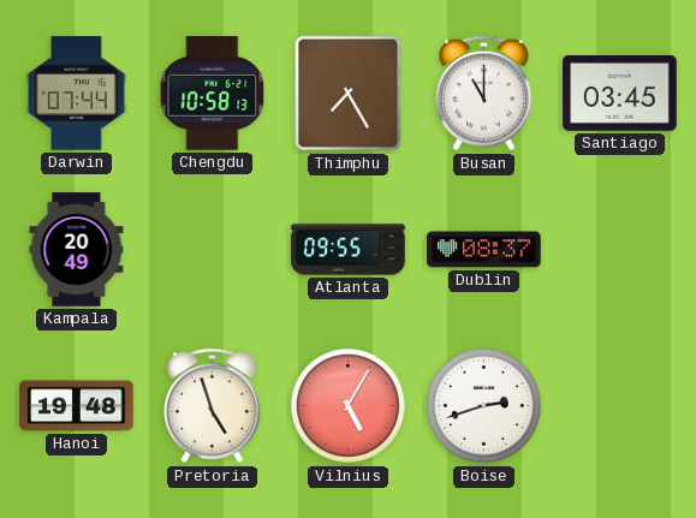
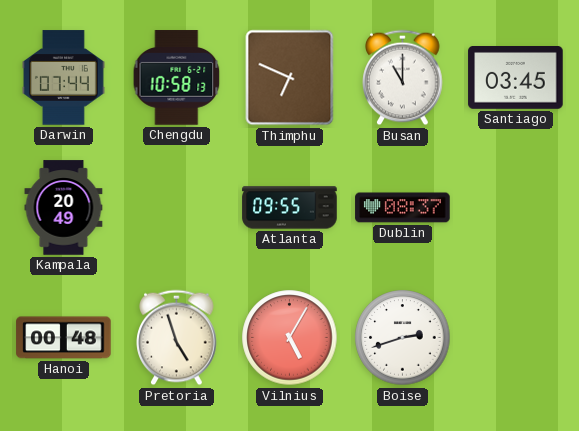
Thimphu: 7:25 -> 6:49 (290, 78)
Hanoi: 19:48 -> 00:48 (64, 338)
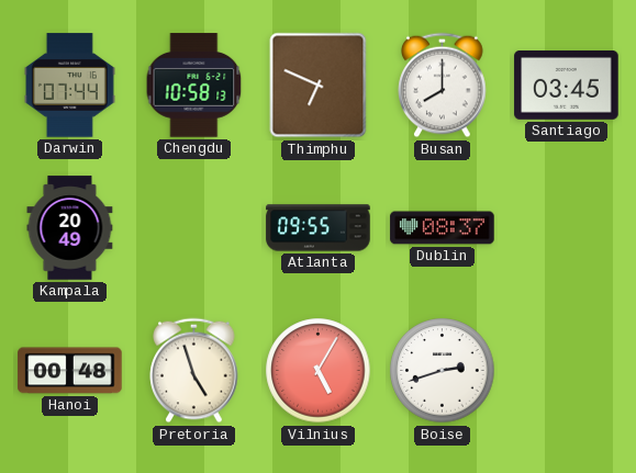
Busan: 11:00 -> 8:00 (443, 86)
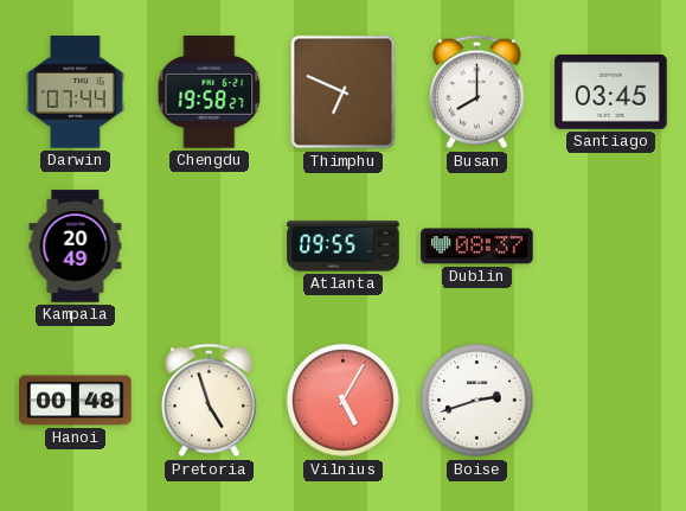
Chengdu: 10:58 -> 19:58 (210, 92)
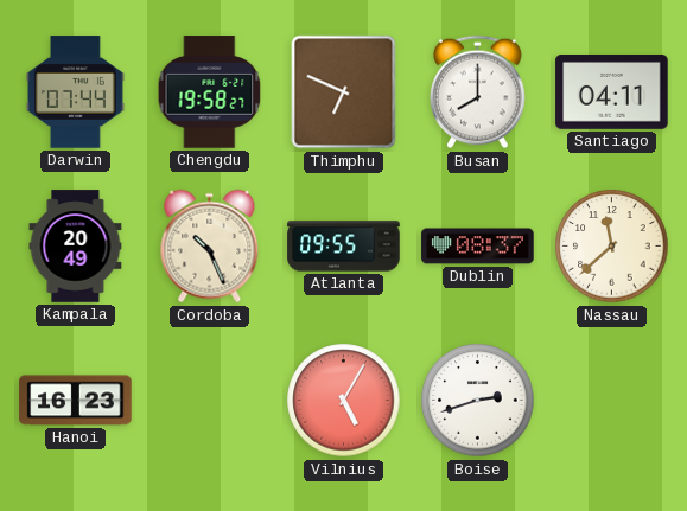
Santiago: 03:45 -> 04:11 (612, 92)
Cordoba: none -> 10:26 (210, 247)
Nassau: none -> 11:38 (612, 247)
Hanoi: 00:48 -> 16:23 (76, 401)
Pretoria: 4:57 -> none (210, 401)
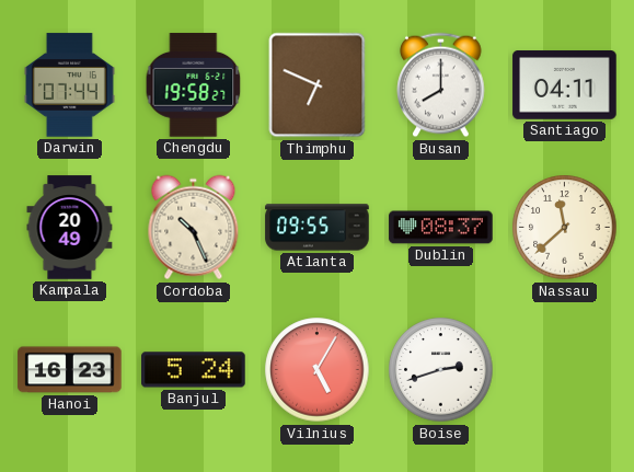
Banjul: none -> 5:24 (194, 370)
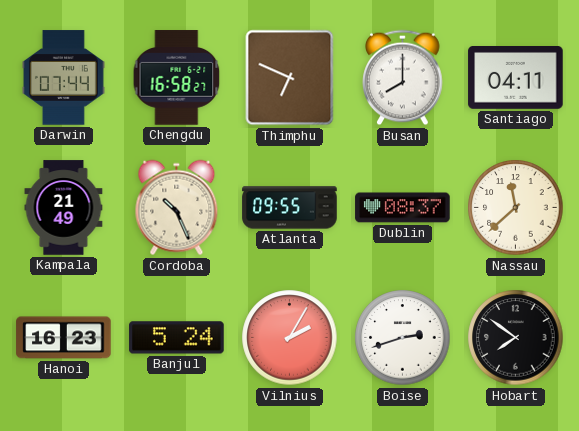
Chengdu: 19:58 -> 16:58 (177, 78)
Kampala: 20:49 -> 21:49 (64, 208)
Vilnius: 5:05 -> 2:05 (290, 338)
Hobart: none -> 7:51 (516, 338)
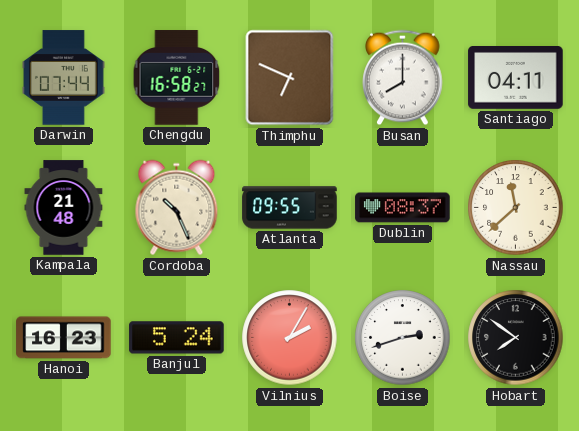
Kampala: 21:49 -> 21:48 (64, 208)
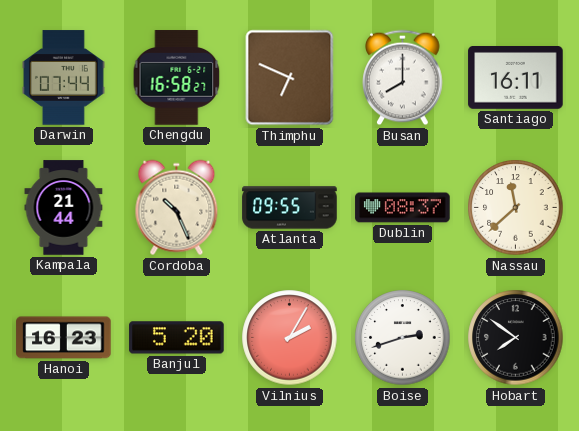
Santiago: 04:11 -> 16:11 (516, 78)
Kampala: 21:48 -> 21:44 (64, 208)
Banjul: 5:24 -> 5:20 (177, 338)
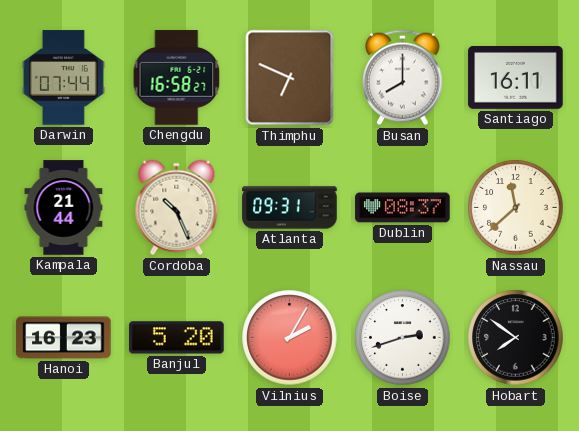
Atlanta: 09:55 -> 09:31 (290, 208)
